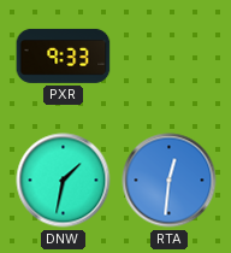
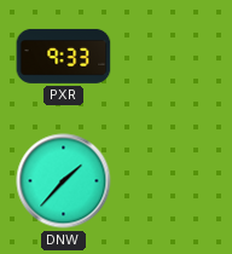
DNW: 1:32 -> 1:37 (64, 181)
RTA: 12:31 -> none (170, 181)
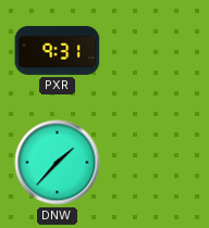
PXR: 9:33 -> 9:31 (58, 50)
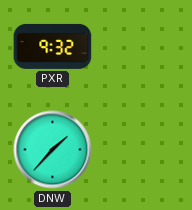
PXR: 9:31 -> 9:32 (53, 46)
